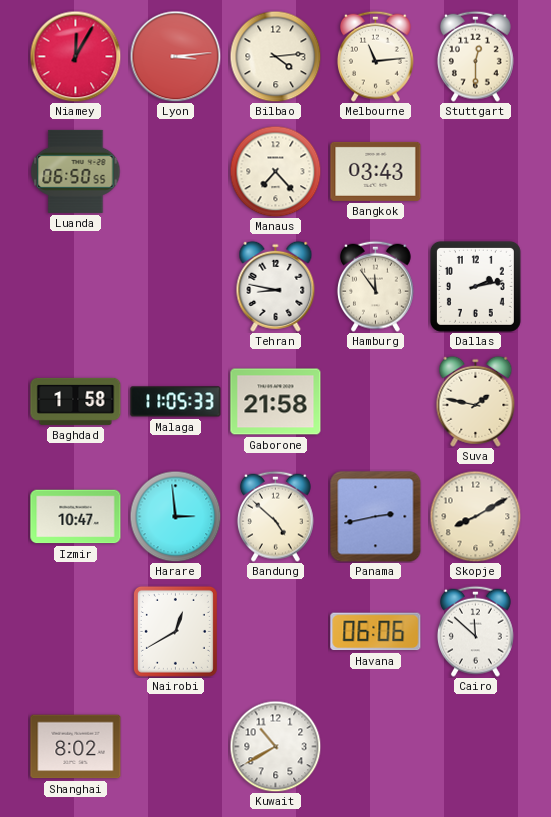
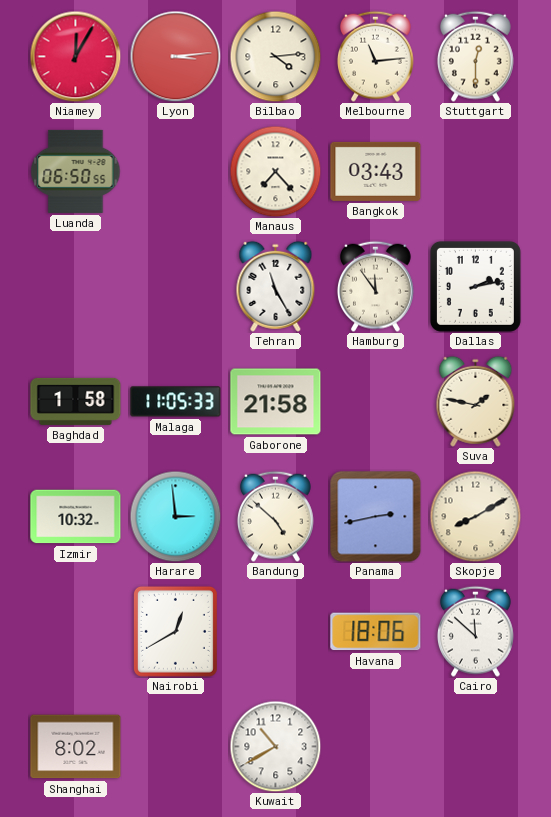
Tehran: 8:47 -> 11:25 (276, 286)
Izmir: 10:47 -> 10:32 (76, 517)
Havana: 06:06 -> 18:06 (376, 632)
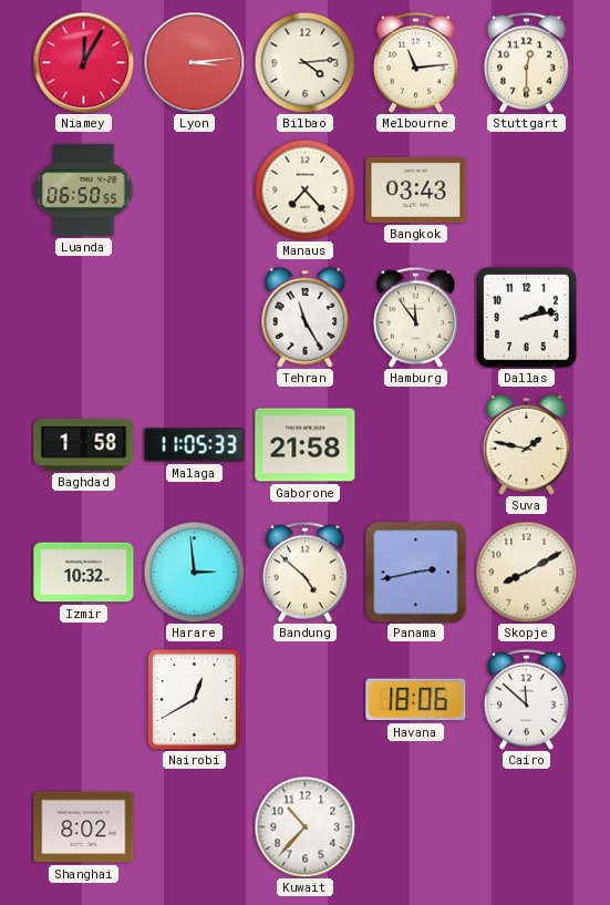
Kuwait: 10:40 -> 10:37 (304, 826)
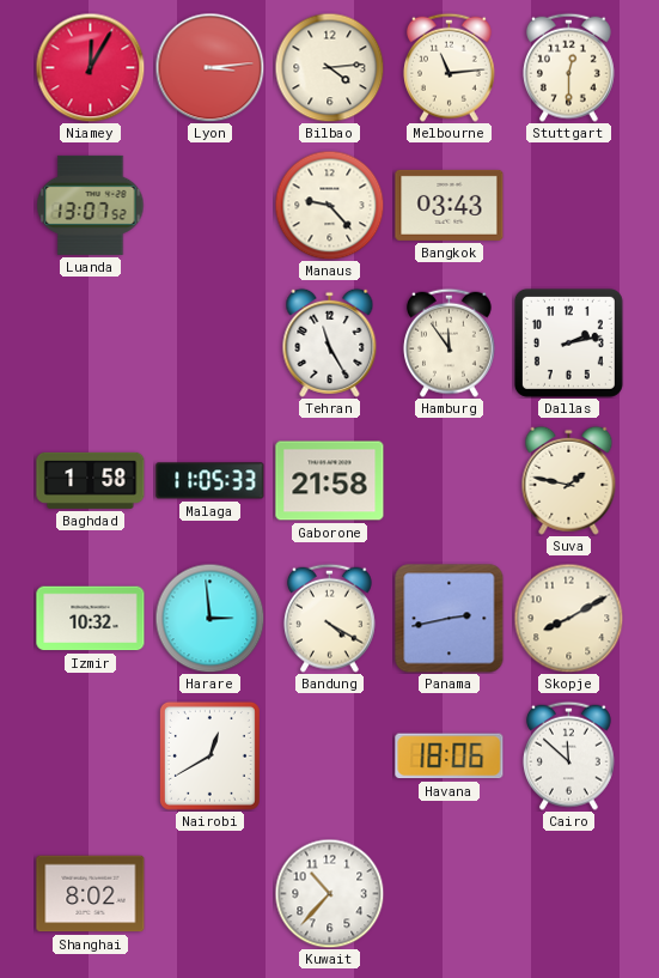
Luanda: 06:50 -> 13:07 (91, 205)
Manaus: 7:23 -> 9:23 (329, 205)
Bandung: 4:52 -> 4:20 (329, 618)
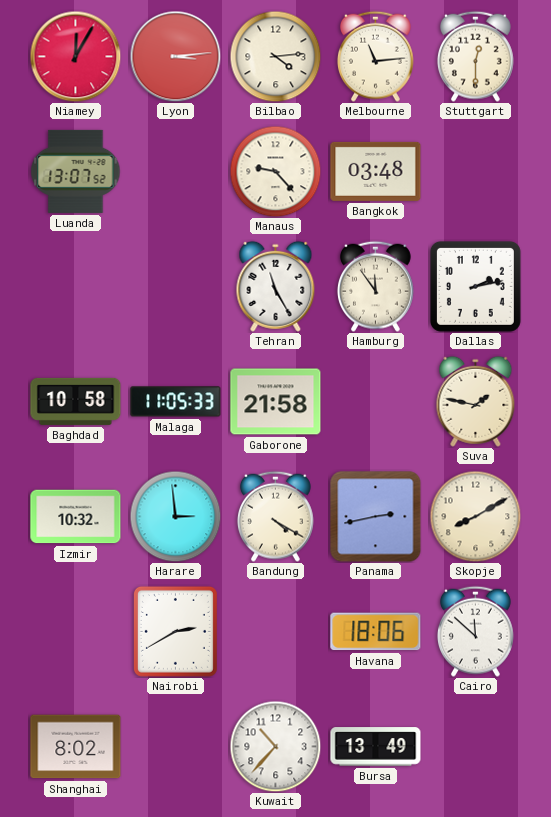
Bangkok: 03:43 -> 03:48 (376, 171)
Baghdad: 1:58 -> 10:58 (76, 401)
Nairobi: 12:40 -> 2:40 (175, 631)
Bursa: none -> 13:49 (376, 747)
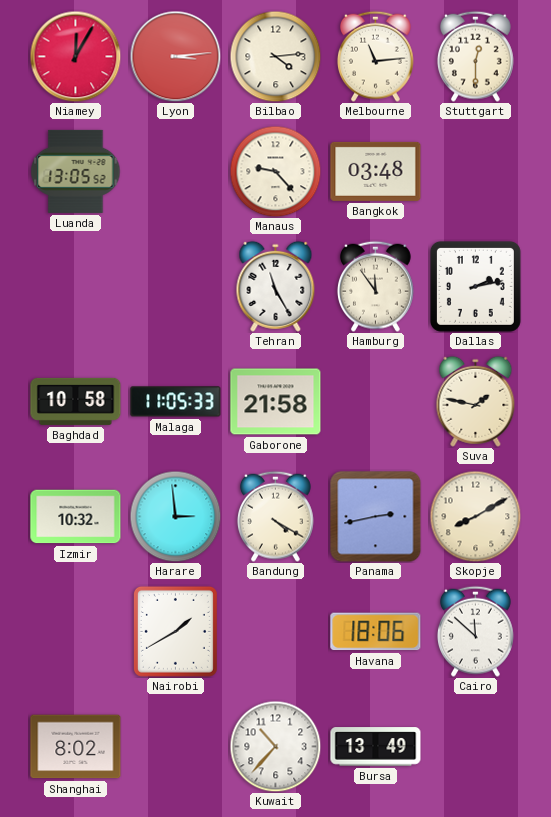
Luanda: 13:07 -> 13:05 (76, 171)
Nairobi: 2:40 -> 1:40 (175, 631)
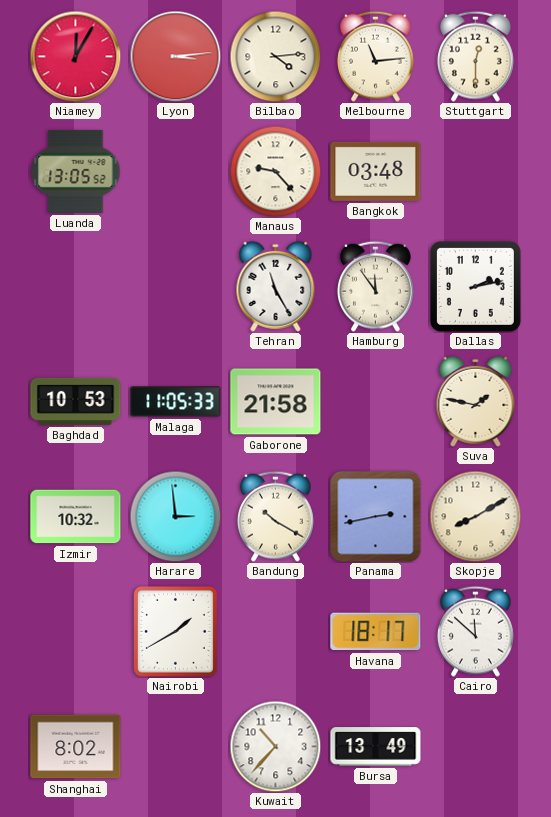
Baghdad: 10:58 -> 10:53 (76, 401)
Bandung: 4:20 -> 10:20 (275, 516)
Havana: 18:06 -> 18:17 (376, 632)
